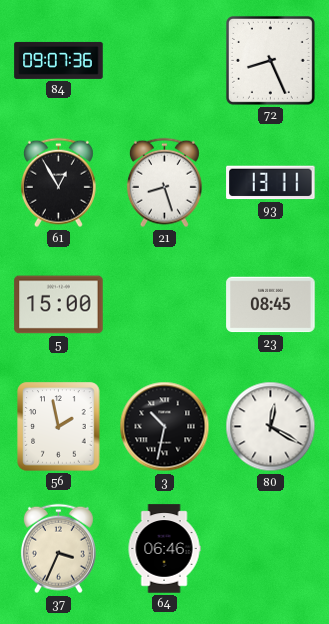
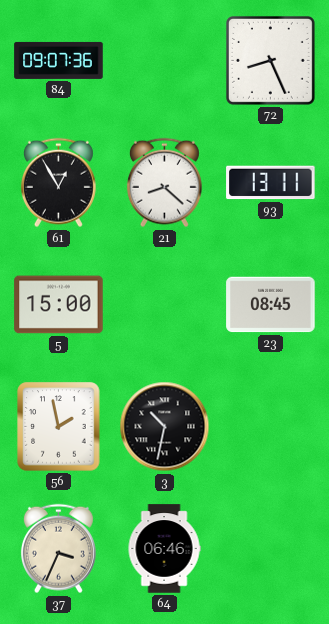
21: 8:27 -> 8:22 (164, 183)
80: 12:20 -> none (271, 427)
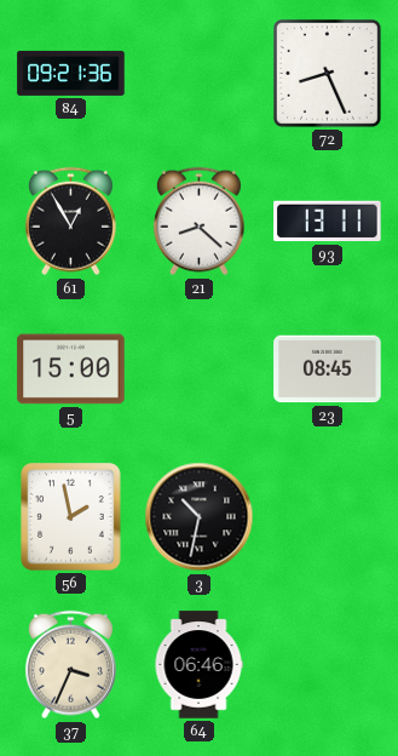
84: 09:07 -> 09:21 (71, 73)
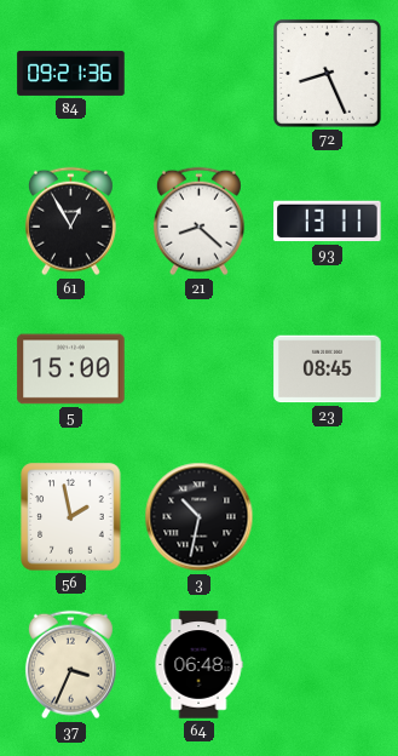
64: 06:46 -> 06:48 (198, 665)
